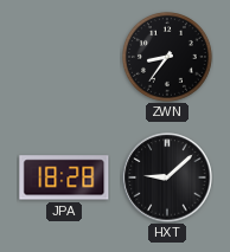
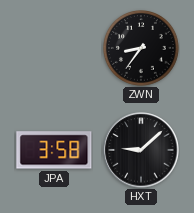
JPA: 18:28 -> 3:58 (54, 150)
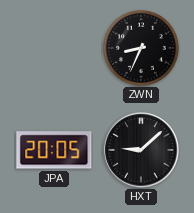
ZWN: 8:36 -> 8:34 (142, 49)
JPA: 3:58 -> 20:05 (54, 150)
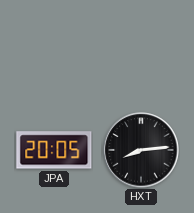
ZWN: 8:34 -> none (142, 49)
HXT: 9:08 -> 8:14 (141, 150)
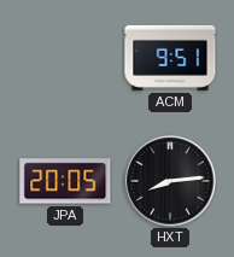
ACM: none -> 9:51 (170, 58)
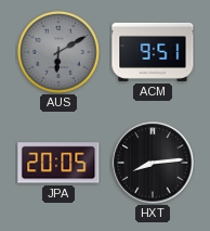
AUS: none -> 6:10 (60, 53)
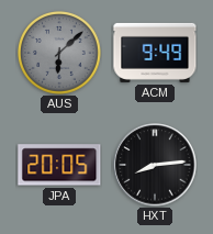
AUS: 6:10 -> 6:08 (60, 54)
ACM: 9:51 -> 9:49 (155, 53)
